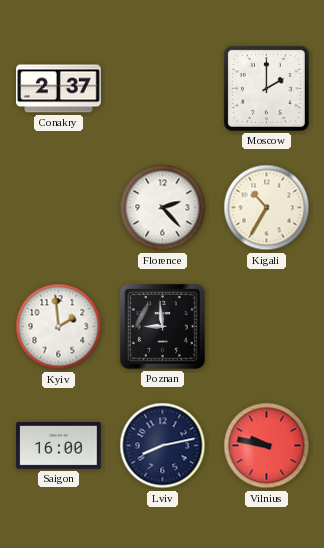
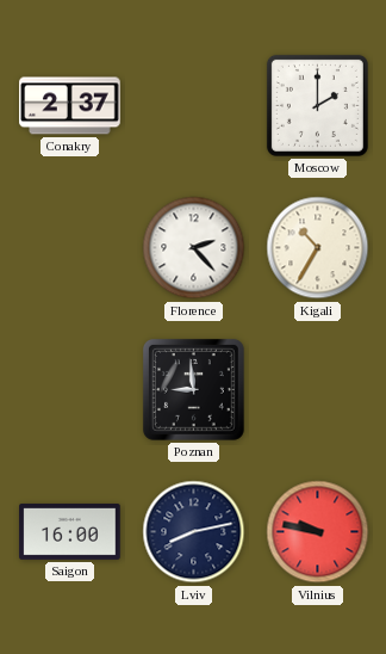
Kyiv: 1:59 -> none (59, 327)
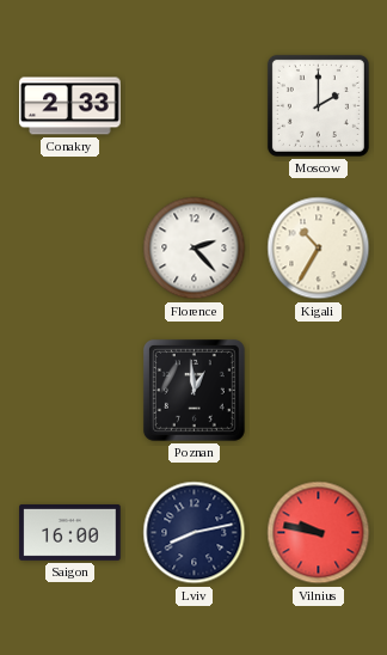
Conakry: 2:37 -> 2:33 (70, 106)
Poznan: 8:59 -> 12:59 (193, 390)
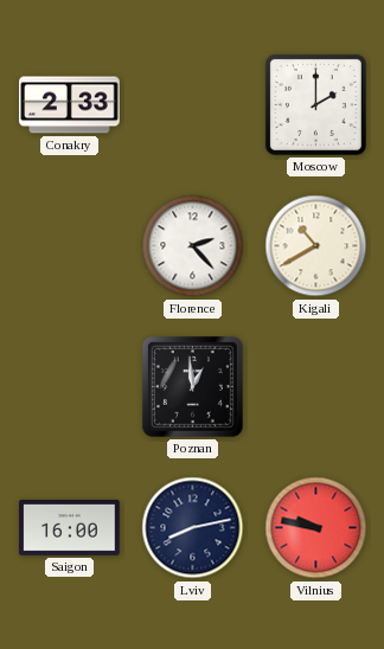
Kigali: 10:35 -> 10:40 (316, 246)
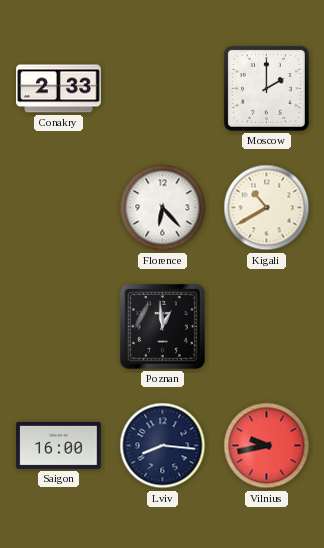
Florence: 2:23 -> 6:23 (163, 208)
Lviv: 8:13 -> 8:16 (163, 446)
Vilnius: 9:47 -> 9:43 (267, 446)
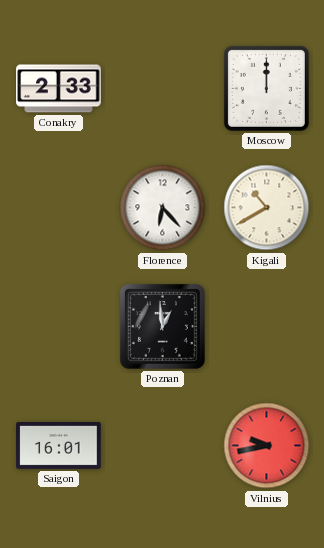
Moscow: 2:00 -> 12:00 (266, 88)
Saigon: 16:00 -> 16:01 (59, 445)
Lviv: 8:16 -> none (163, 446)
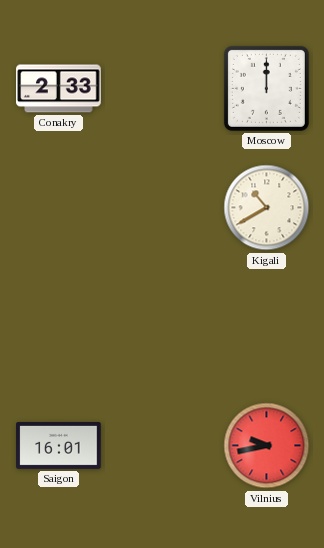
Florence: 6:23 -> none (163, 208)
Poznan: 12:59 -> none (162, 326)
